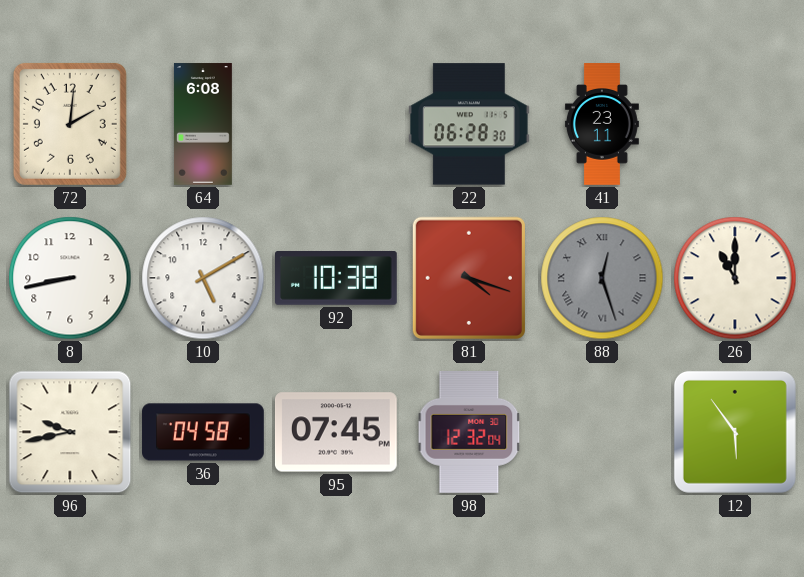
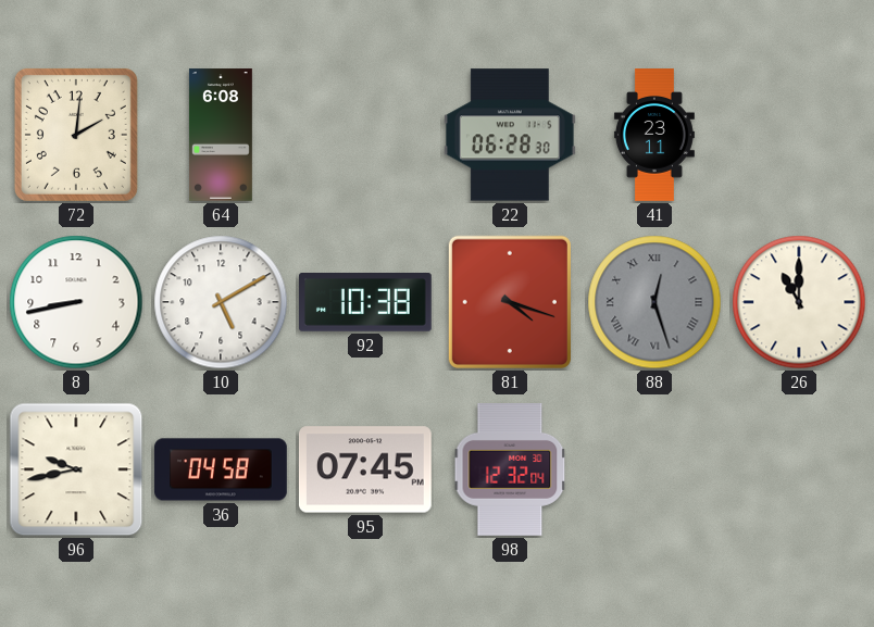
12: 5:54 -> none (735, 432)
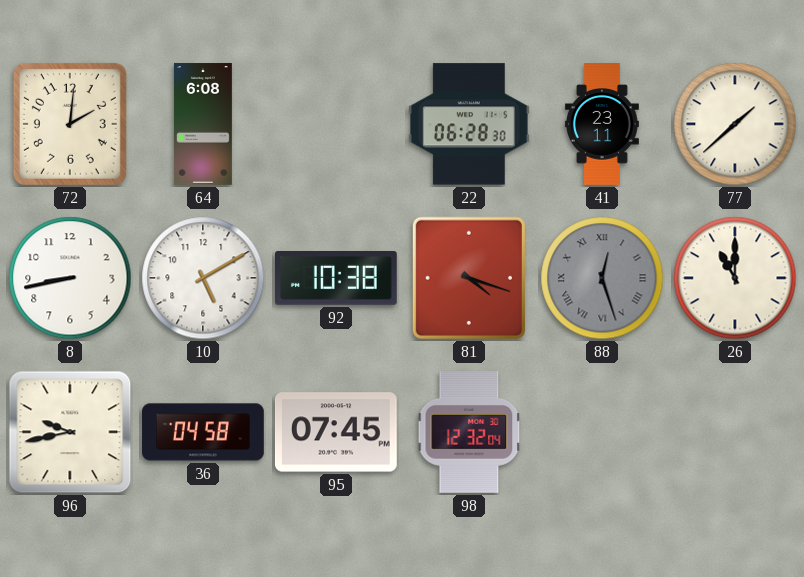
77: none -> 1:38 (735, 124)
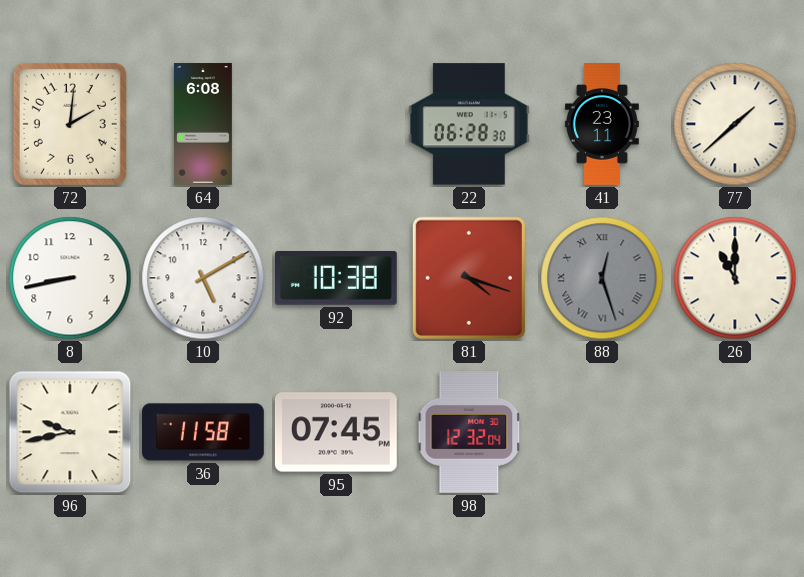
36: 04:58 -> 11:58 (203, 432)
